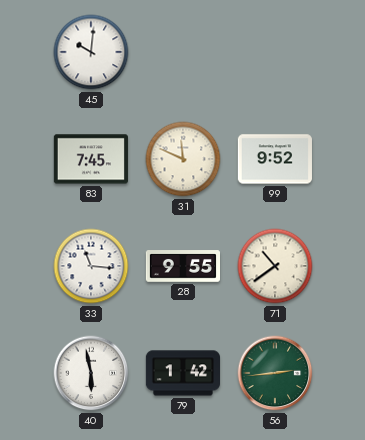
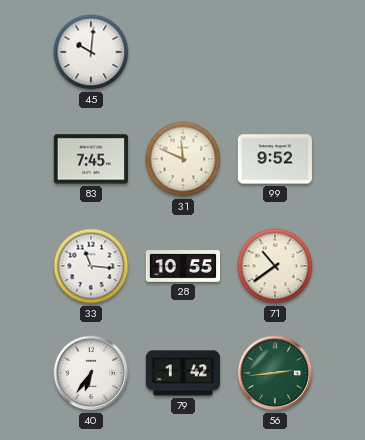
28: 9:55 -> 10:55 (182, 266)
40: 5:58 -> 6:36 (91, 373)
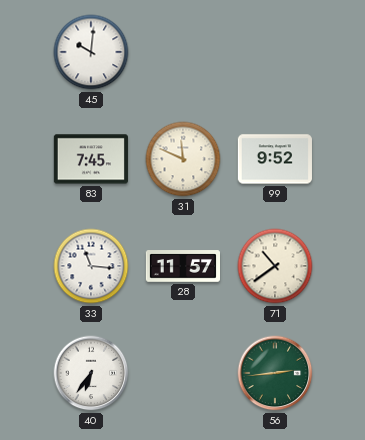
28: 10:55 -> 11:57 (182, 266)
79: 1:42 -> none (182, 373)
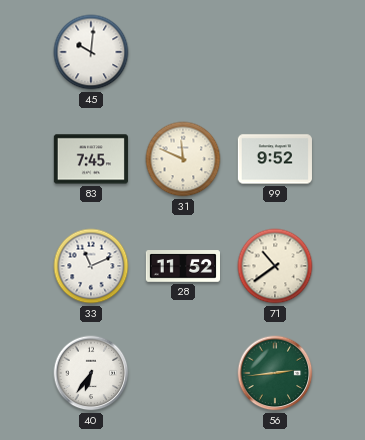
33: 11:16 -> 11:11 (91, 266)
28: 11:57 -> 11:52 (182, 266)
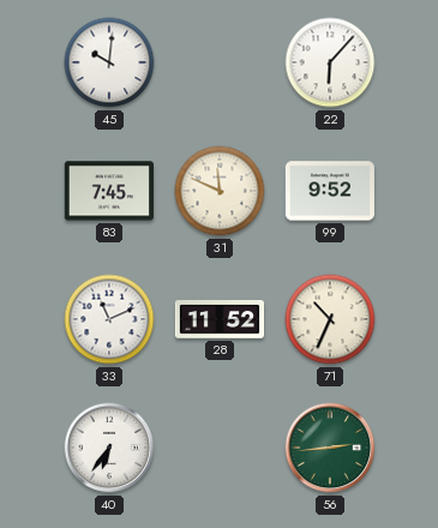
22: none -> 6:07 (330, 62)
71: 10:39 -> 10:34 (330, 319)
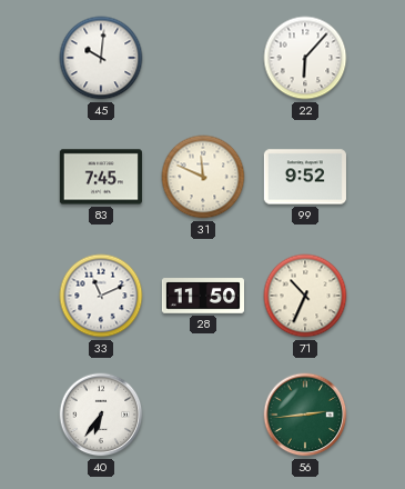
28: 11:52 -> 11:50 (202, 296)
